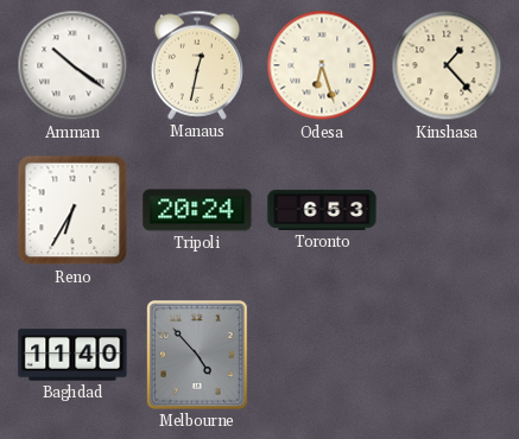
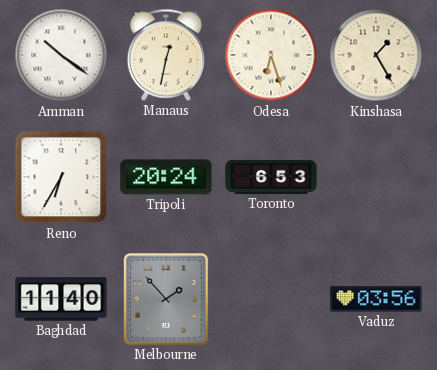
Kinshasa: 1:23 -> 1:25 (376, 55)
Melbourne: 4:53 -> 1:53 (166, 300)
Vaduz: none -> 03:56 (376, 299)
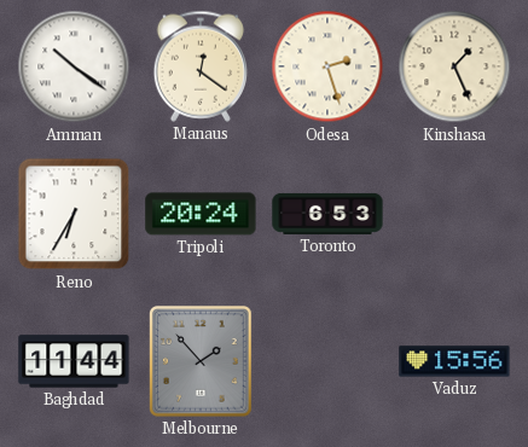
Manaus: 12:32 -> 12:21 (199, 66)
Odesa: 6:27 -> 2:27 (327, 66)
Kinshasa: 1:25 -> 1:26 (454, 66)
Baghdad: 11:40 -> 11:44 (74, 361)
Vaduz: 03:56 -> 15:56 (454, 361)
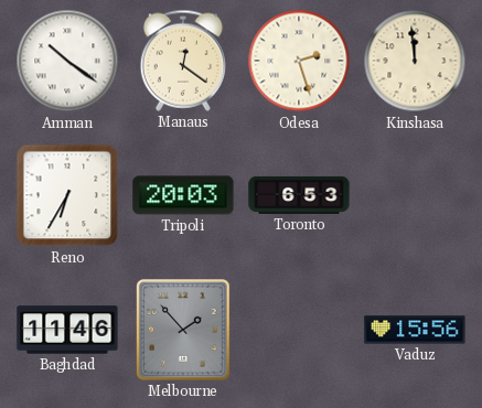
Kinshasa: 1:26 -> 11:59 (415, 61)
Tripoli: 20:24 -> 20:03 (183, 195)
Baghdad: 11:44 -> 11:46 (67, 330)
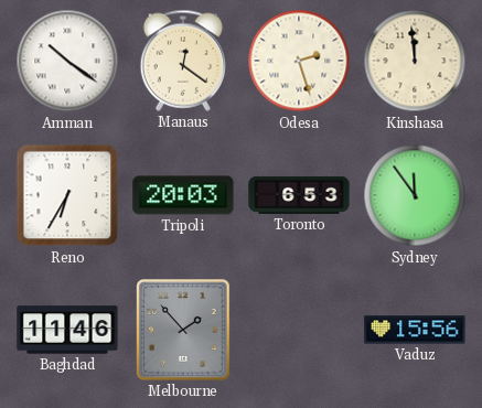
Sydney: none -> 11:54 (415, 195)
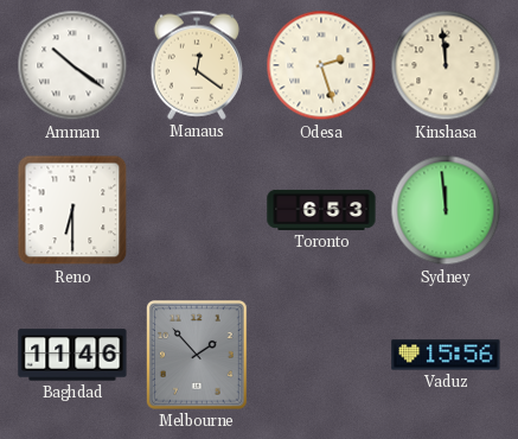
Reno: 6:35 -> 6:30 (72, 210)
Tripoli: 20:03 -> none (183, 195)
Sydney: 11:54 -> 11:59 (446, 210)
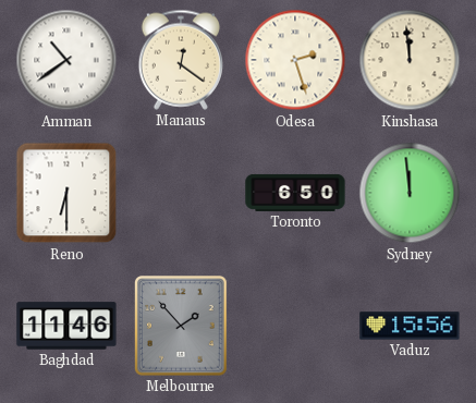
Amman: 10:21 -> 10:39 (66, 60)
Toronto: 6:53 -> 6:50 (295, 193)
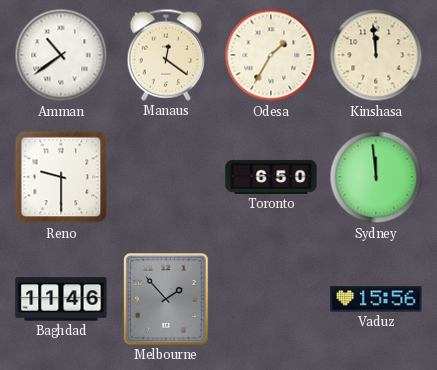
Odesa: 2:27 -> 1:35 (271, 55)
Reno: 6:30 -> 9:30 (61, 177)
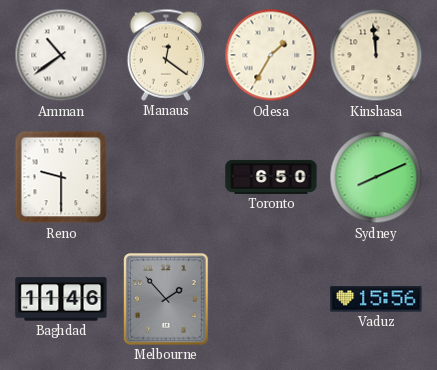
Sydney: 11:59 -> 8:11 (376, 177)
